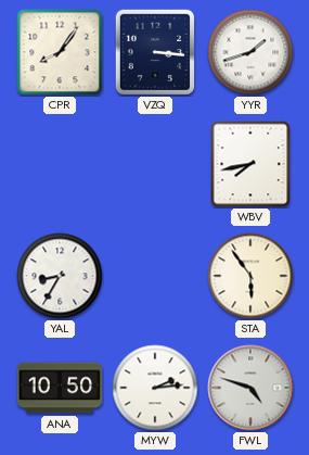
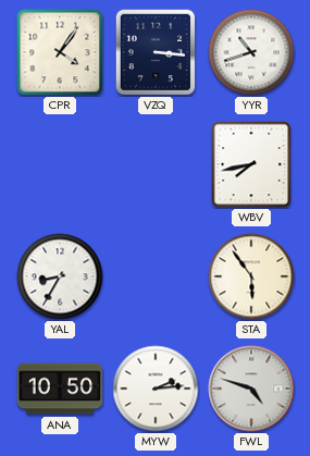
CPR: 8:06 -> 4:06 (60, 52)
YYR: 1:42 -> 10:42 (251, 52)
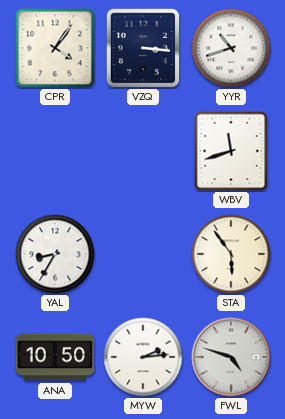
WBV: 7:43 -> 11:42 (231, 151)
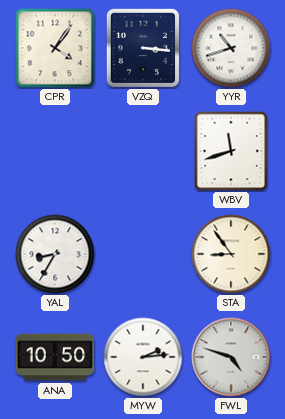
STA: 5:54 -> 8:54 (231, 254)
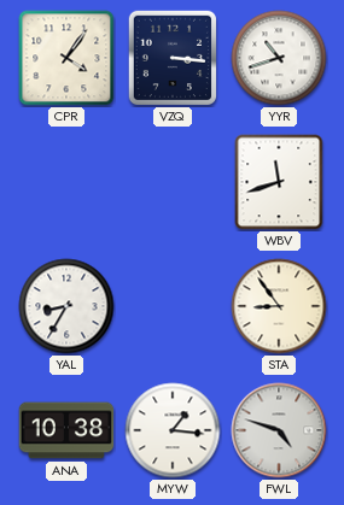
ANA: 10:50 -> 10:38 (66, 430)
MYW: 2:14 -> 1:16 (173, 430)
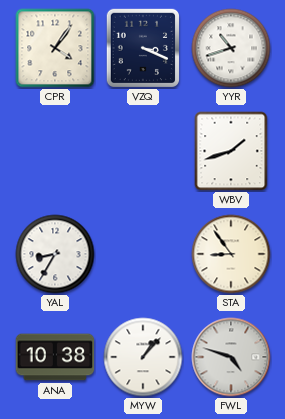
VZQ: 3:16 -> 3:19 (142, 47)
WBV: 11:42 -> 1:42 (231, 151)
MYW: 1:16 -> 1:07 (143, 357)
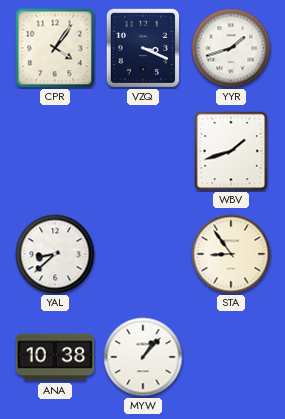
YYR: 10:42 -> 1:42 (231, 48)
YAL: 8:35 -> 8:38 (55, 254)
FWL: 4:48 -> none (231, 357)
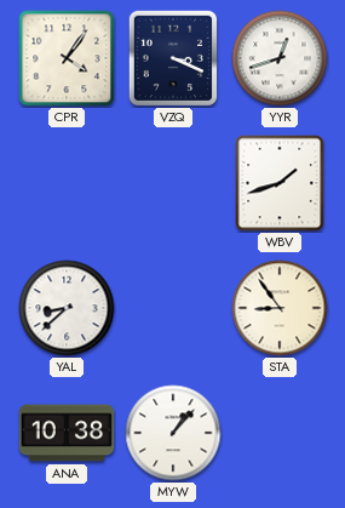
YYR: 1:42 -> 12:42 (280, 58)
